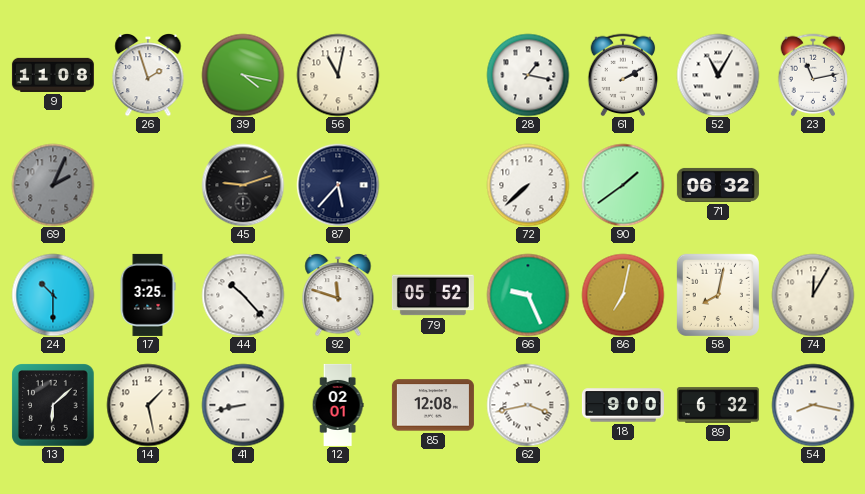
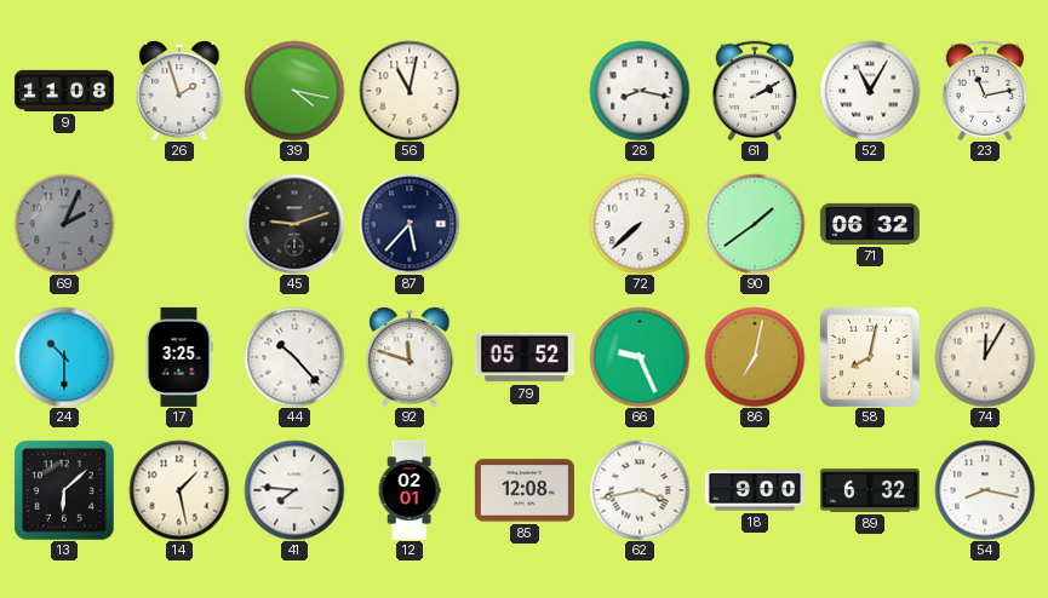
28: 1:17 -> 8:17 (640, 91)
41: 8:43 -> 7:46 (294, 490)
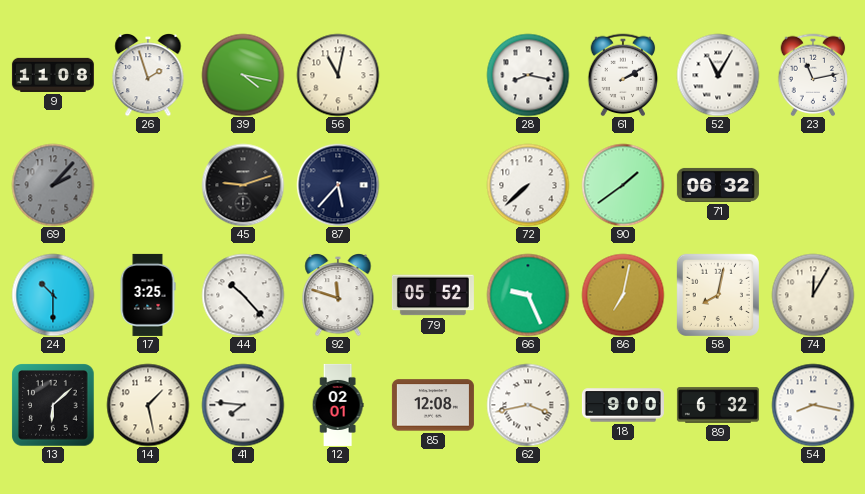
69: 2:04 -> 2:07 (53, 185)
